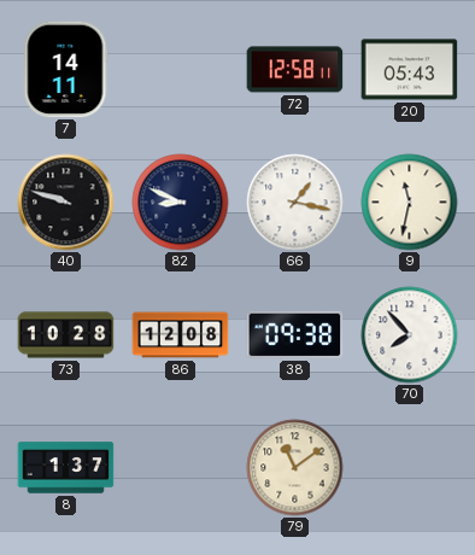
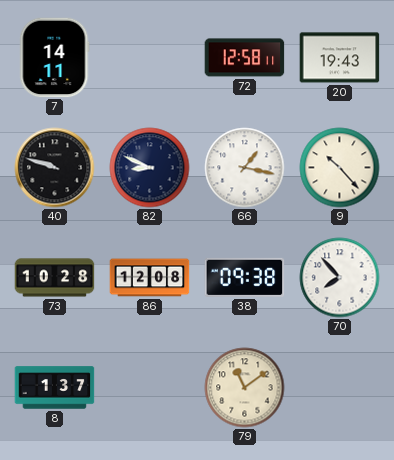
20: 05:43 -> 19:43 (340, 58)
9: 11:32 -> 10:23 (340, 168)
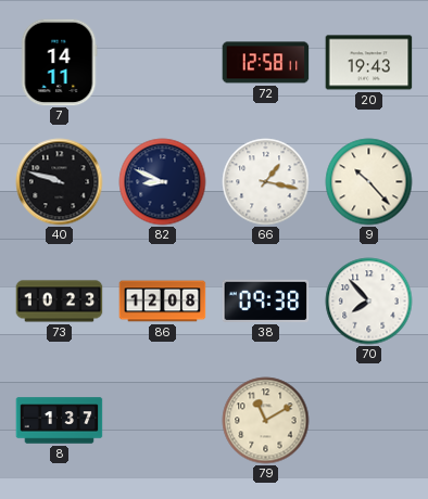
73: 10:28 -> 10:23 (60, 302)
79: 11:09 -> 11:10 (266, 421)
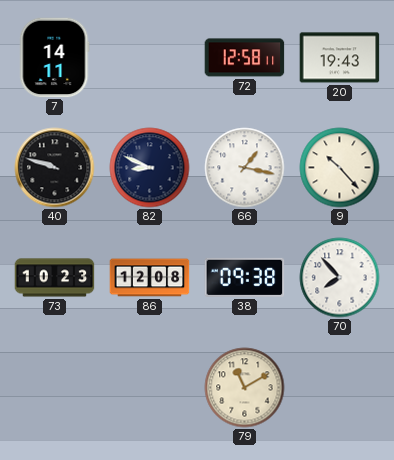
8: 1:37 -> none (60, 421)
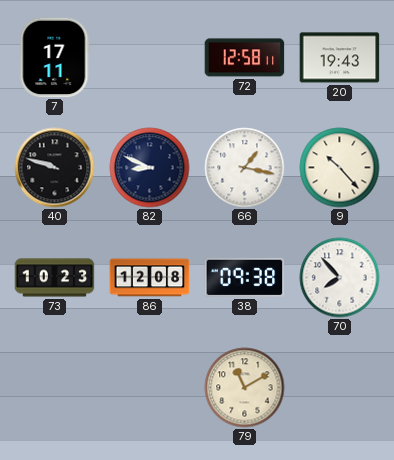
7: 14:11 -> 17:11 (54, 58)
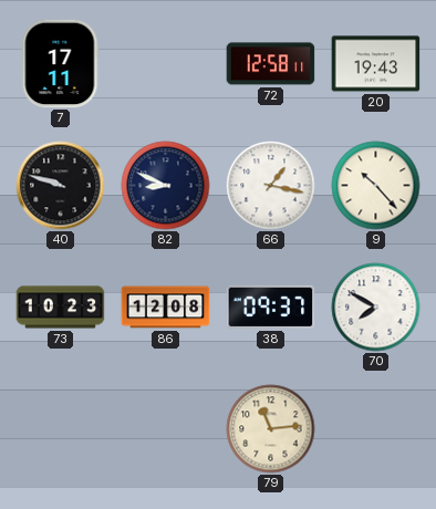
38: 09:38 -> 09:37 (271, 307)
70: 7:53 -> 7:50 (376, 308)
79: 11:10 -> 11:14 (271, 429)
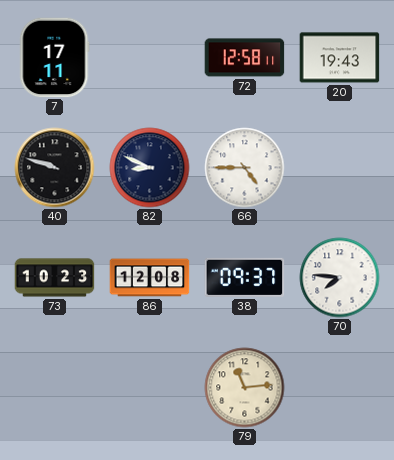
66: 1:17 -> 4:45 (245, 168)
9: 10:23 -> none (376, 186)
70: 7:50 -> 7:46 (340, 278)
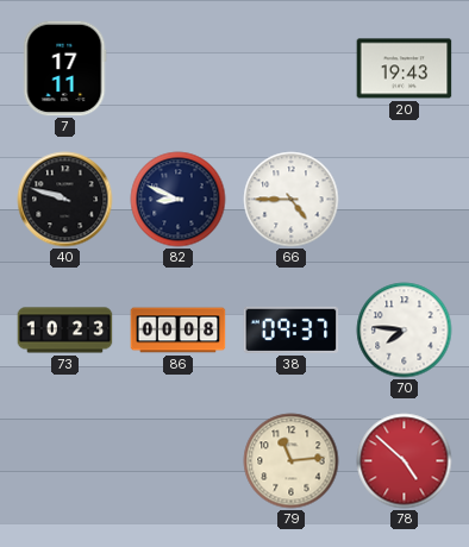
72: 12:58 -> none (245, 58)
86: 12:08 -> 00:08 (179, 331)
78: none -> 4:52 (405, 461)
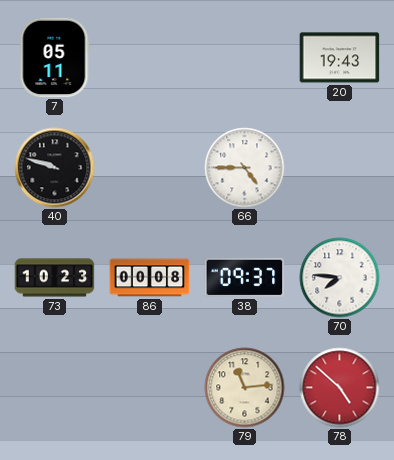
7: 17:11 -> 05:11 (54, 58)
82: 8:49 -> none (179, 200)
